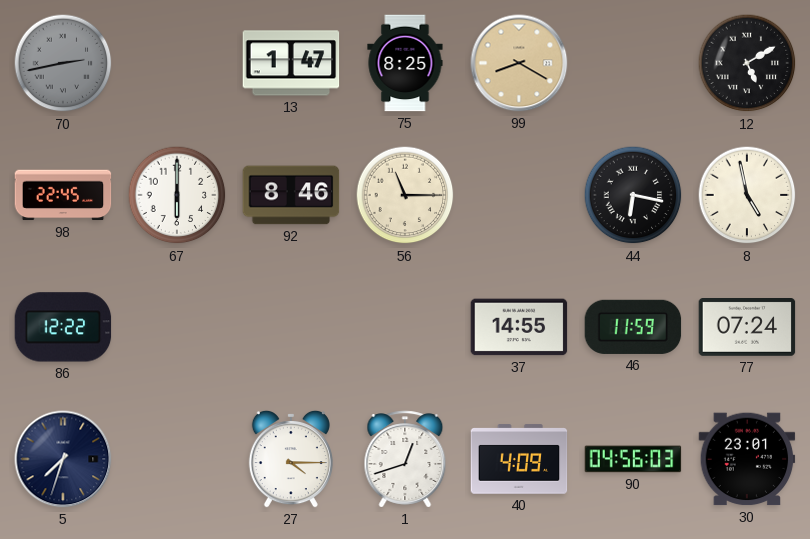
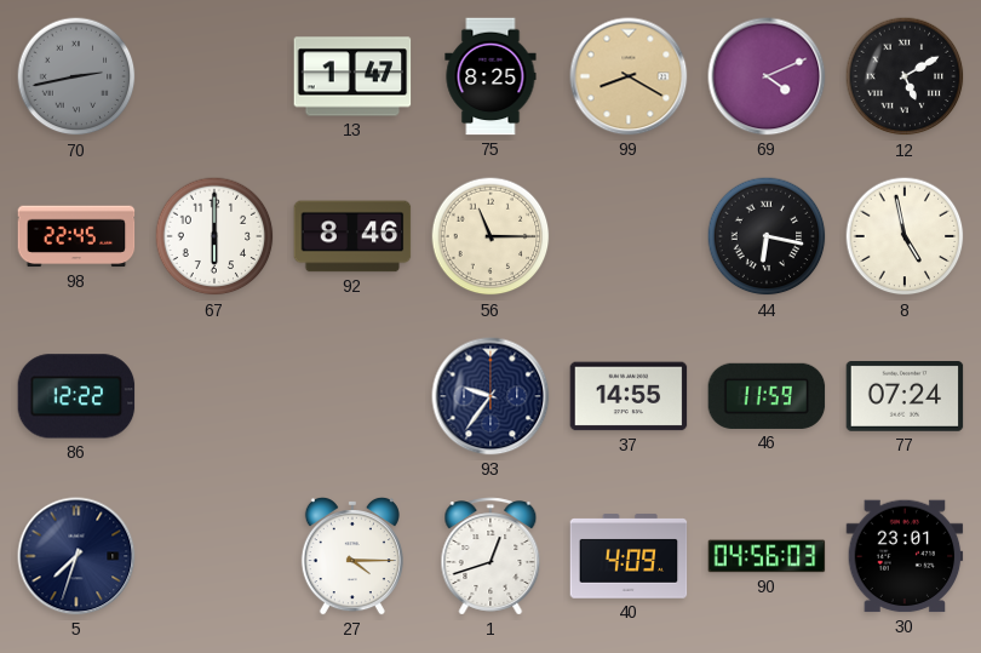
69: none -> 4:11 (767, 76)
93: none -> 9:36 (490, 396)
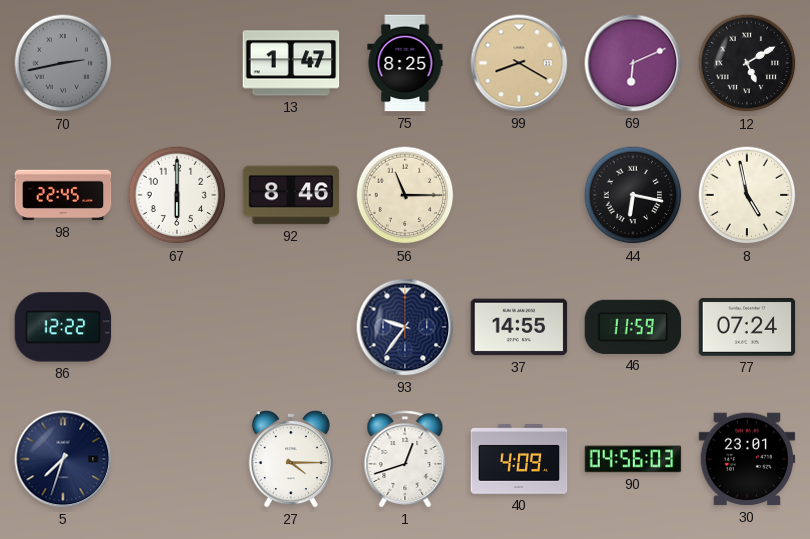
69: 4:11 -> 6:11 (633, 63)
